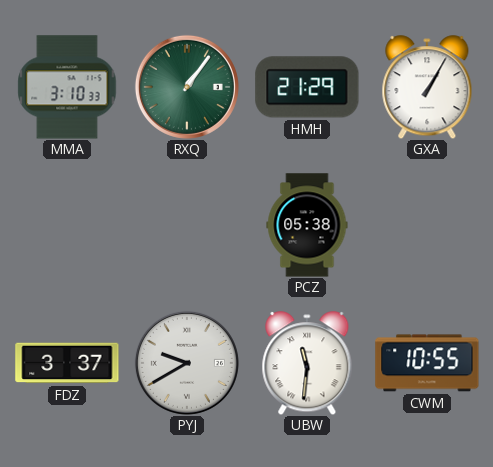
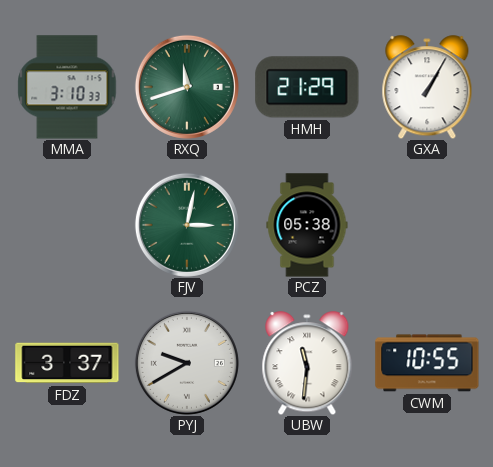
RXQ: 1:06 -> 11:42 (187, 87)
FJV: none -> 3:02 (187, 225)
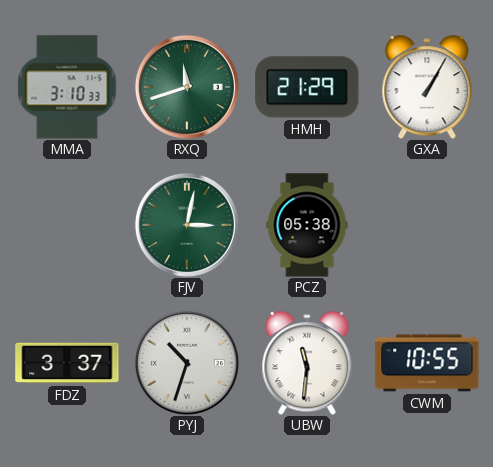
PYJ: 9:40 -> 10:33 (187, 363)
